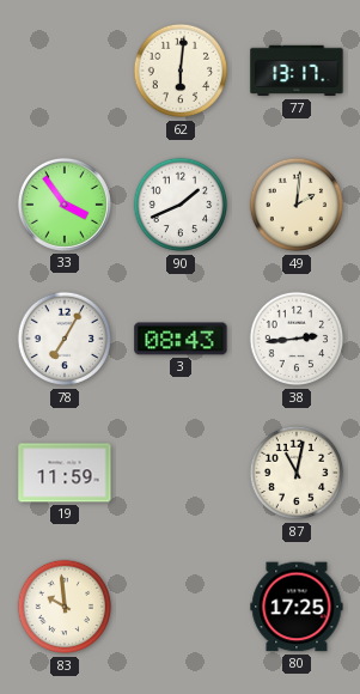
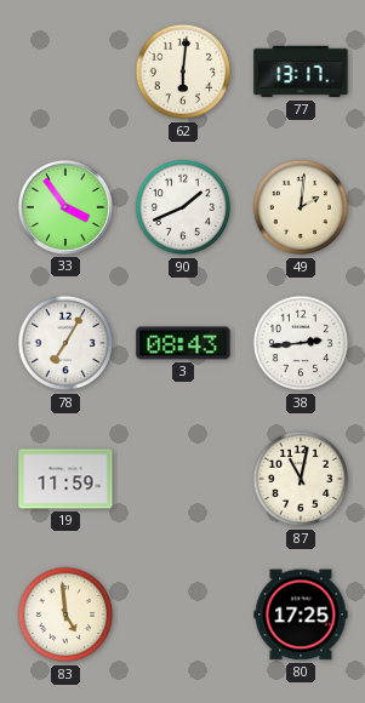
83: 9:59 -> 4:59 (65, 615)
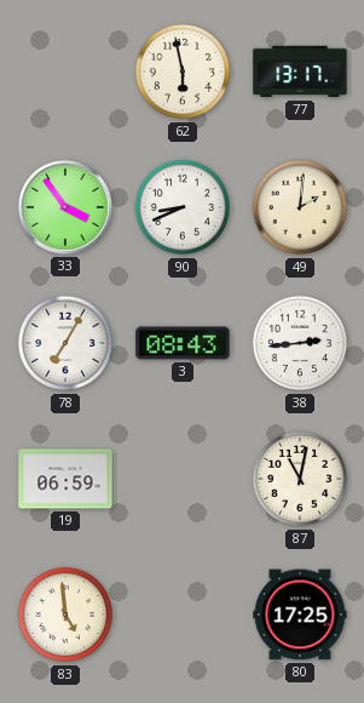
62: 6:01 -> 5:58 (183, 72)
90: 1:41 -> 8:41 (183, 207)
19: 11:59 -> 06:59 (65, 479)
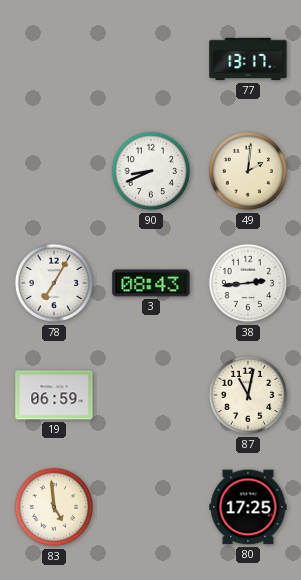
62: 5:58 -> none (183, 72)
33: 3:54 -> none (65, 207)
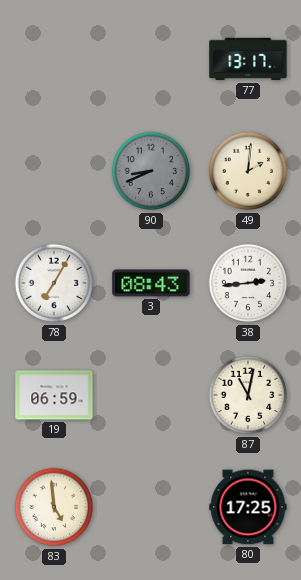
90 dial: white -> grey (151, 171)
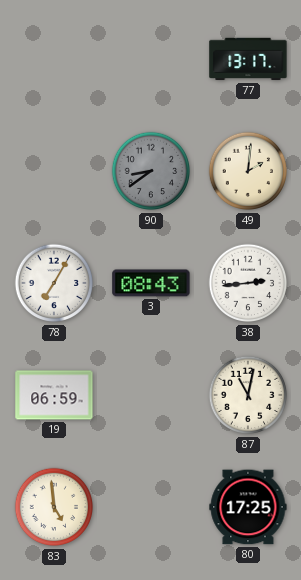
90: 8:41 -> 8:39 (151, 171)
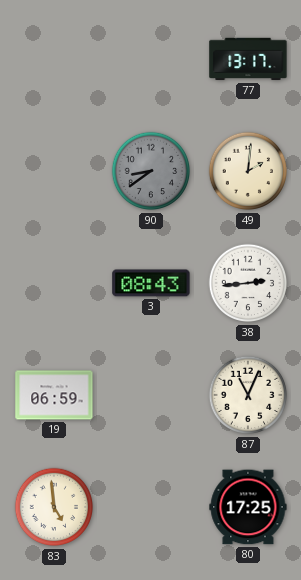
78: 7:05 -> none (54, 283)
87: 11:02 -> 11:04 (248, 395)
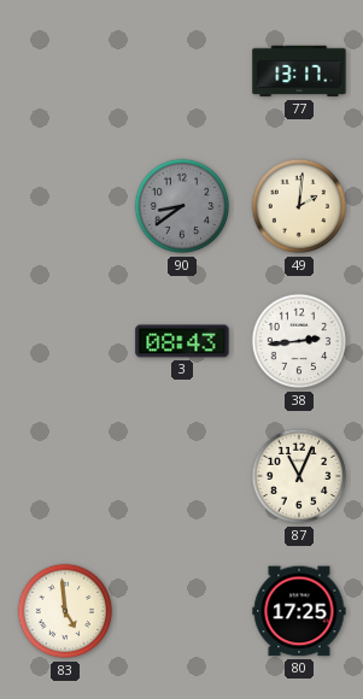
19: 06:59 -> none (54, 395)
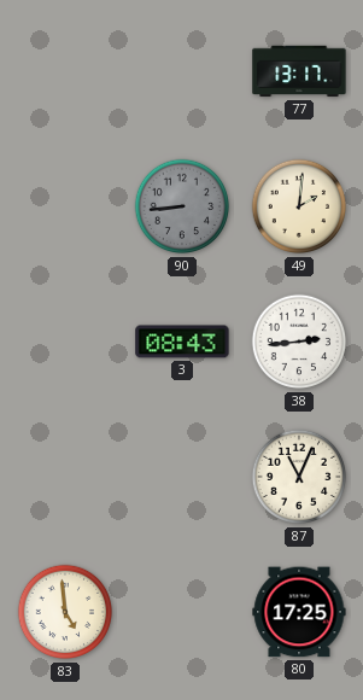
90: 8:39 -> 8:44 (182, 206)
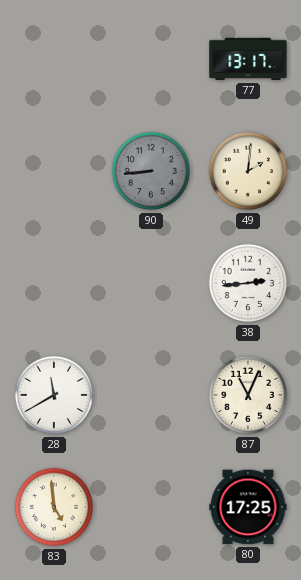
3: 08:43 -> none (182, 342)
28: none -> 11:40 (54, 395)
